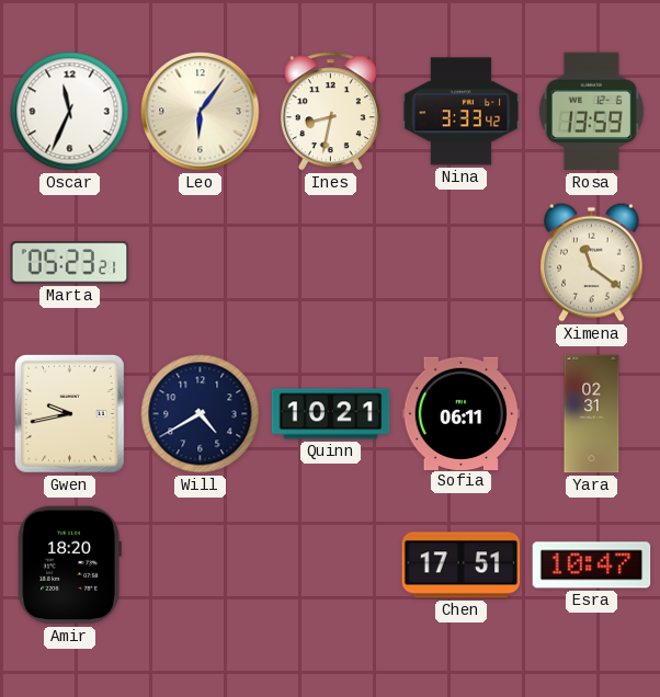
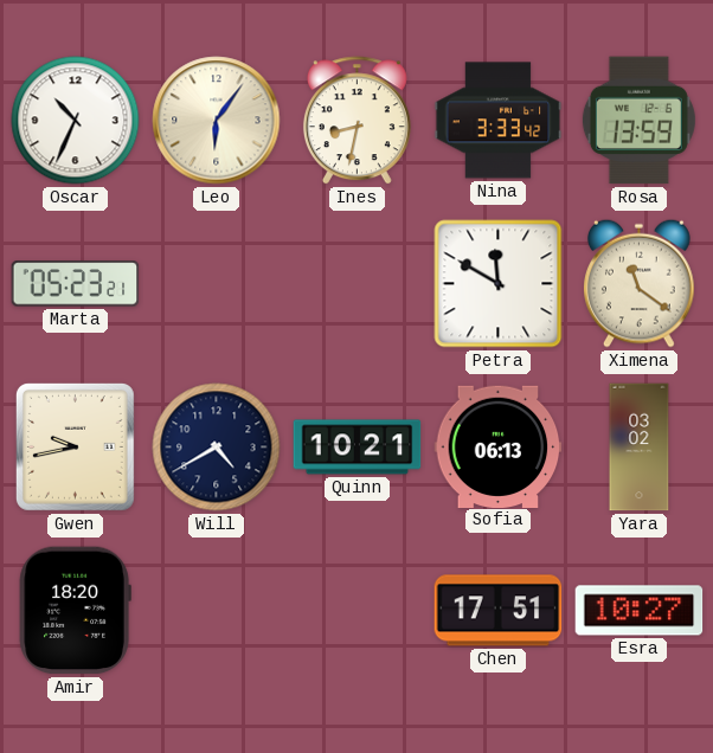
Oscar: 11:34 -> 10:34 (76, 121)
Petra: none -> 11:50 (499, 284)
Sofia: 06:11 -> 06:13 (499, 446)
Yara: 02:31 -> 03:02 (640, 448)
Esra: 10:47 -> 10:27 (640, 611)
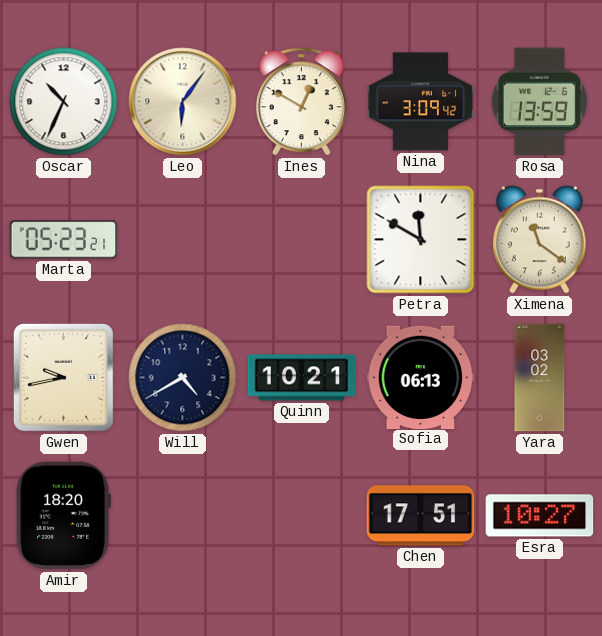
Ines: 8:32 -> 12:50 (301, 102)
Nina: 3:33 -> 3:09 (421, 102)
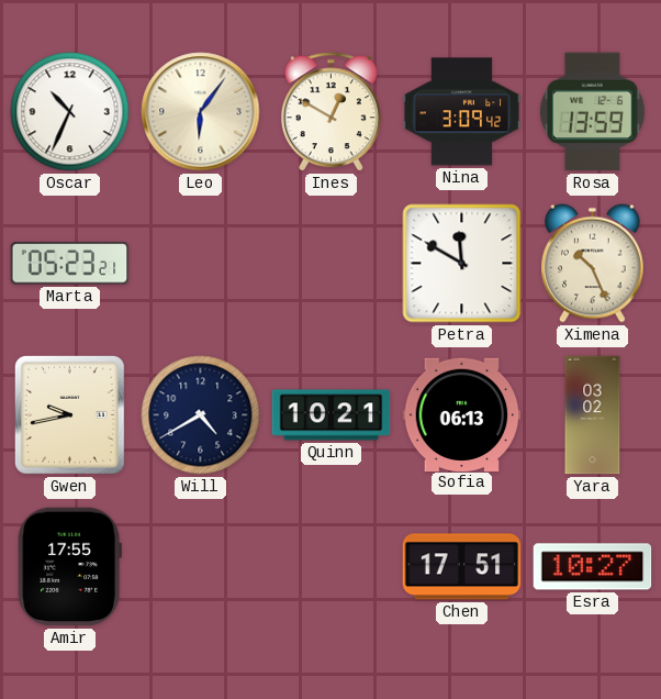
Ximena: 11:21 -> 10:26 (593, 263)
Amir: 18:20 -> 17:55 (69, 567)
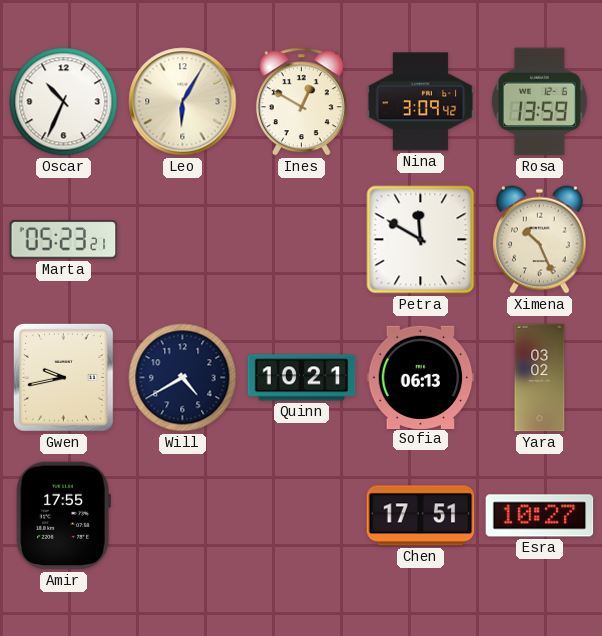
Leo: 6:06 -> 6:05 (183, 102)
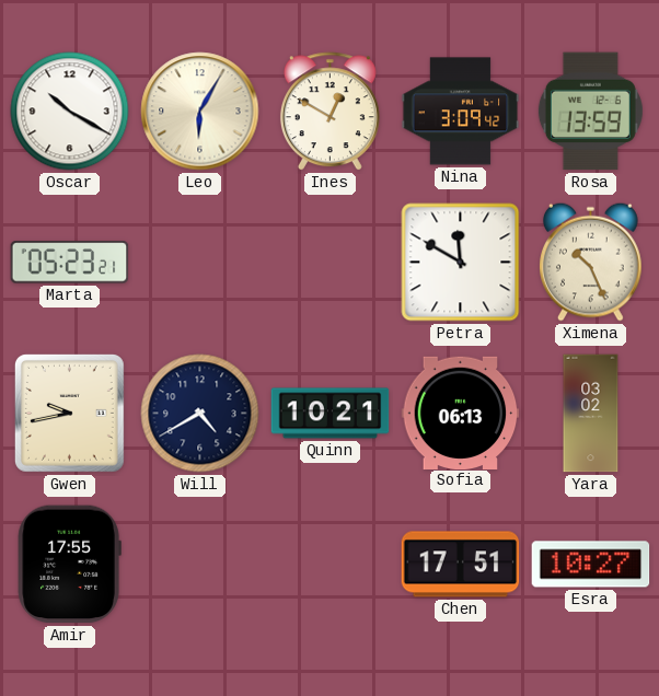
Oscar: 10:34 -> 10:20 (70, 112)
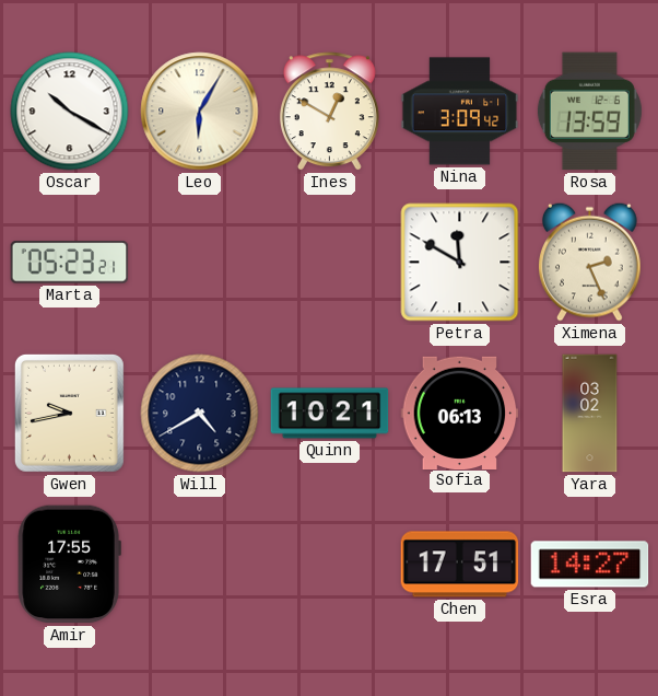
Ximena: 10:26 -> 2:26 (590, 262)
Esra: 10:27 -> 14:27 (590, 565)
